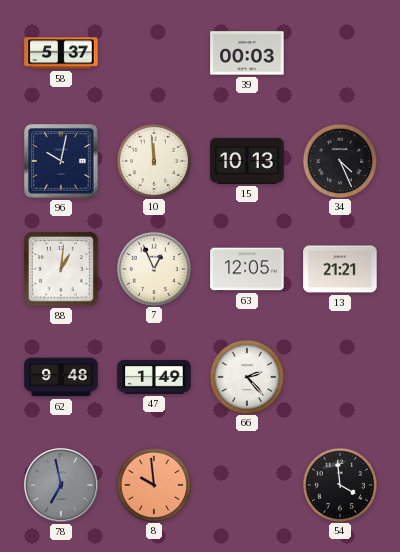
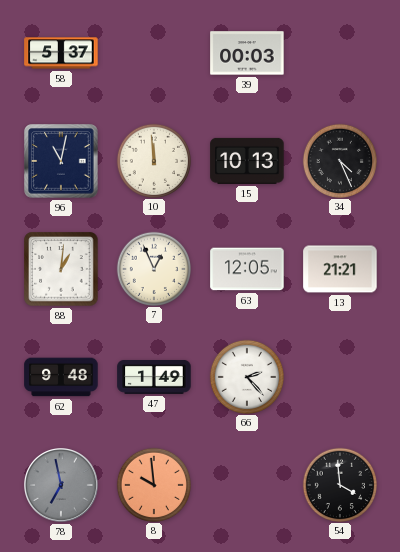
96: 10:02 -> 11:02 (61, 161)
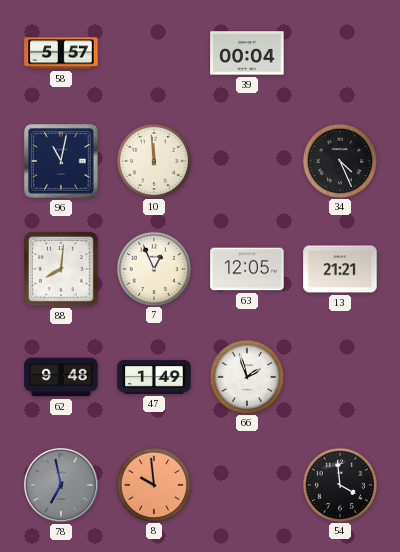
58: 5:37 -> 5:57 (61, 53)
39: 00:03 -> 00:04 (247, 53)
15: 10:13 -> none (247, 161)
88: 1:01 -> 8:01 (61, 269)
66: 2:23 -> 1:57 (246, 376)
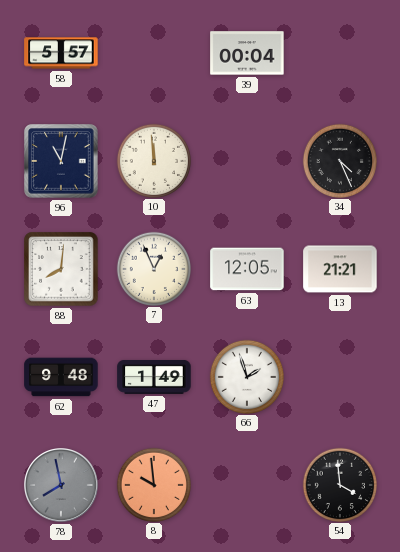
78: 6:58 -> 7:58 (62, 486)
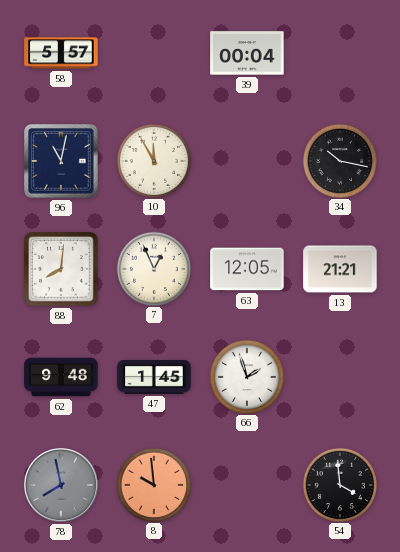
10: 11:59 -> 11:55 (153, 160)
34: 4:26 -> 10:17 (339, 160)
47: 1:49 -> 1:45 (154, 377)
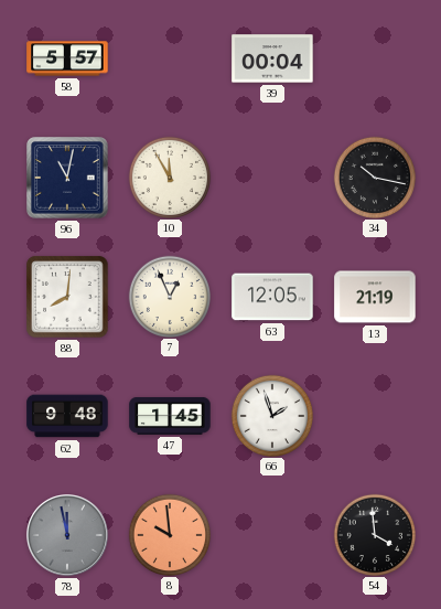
13: 21:21 -> 21:19 (375, 297)
78: 7:58 -> 11:58 (68, 536)
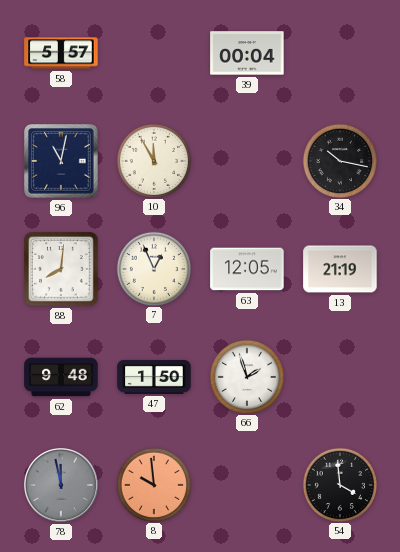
47: 1:45 -> 1:50 (154, 377)
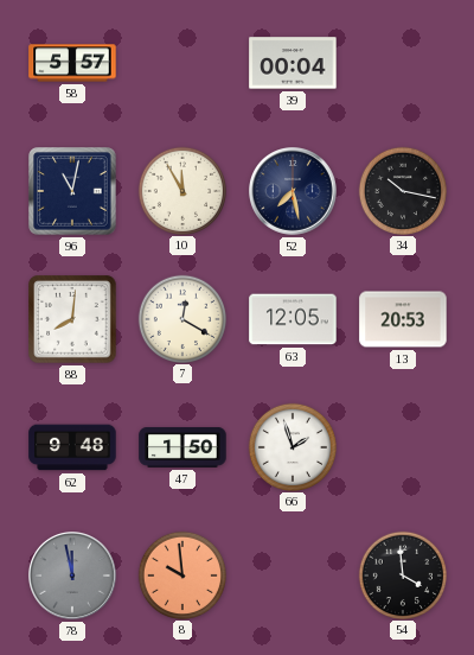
52: none -> 7:28 (294, 192)
7: 12:56 -> 12:20 (181, 318)
13: 21:19 -> 20:53 (403, 319)
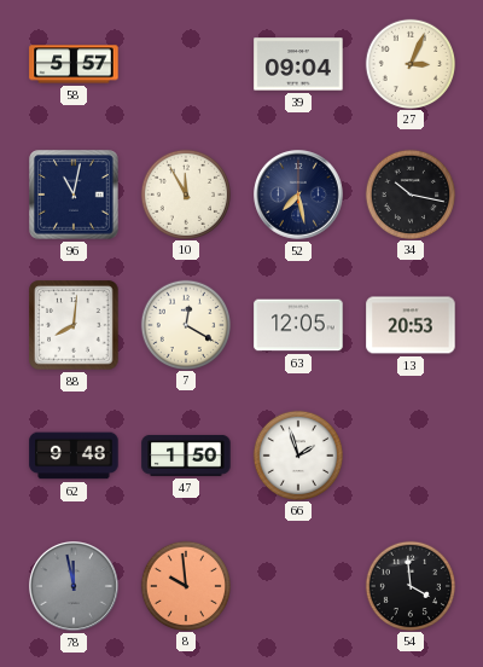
39: 00:04 -> 09:04 (298, 64)
27: none -> 3:04 (409, 63)
